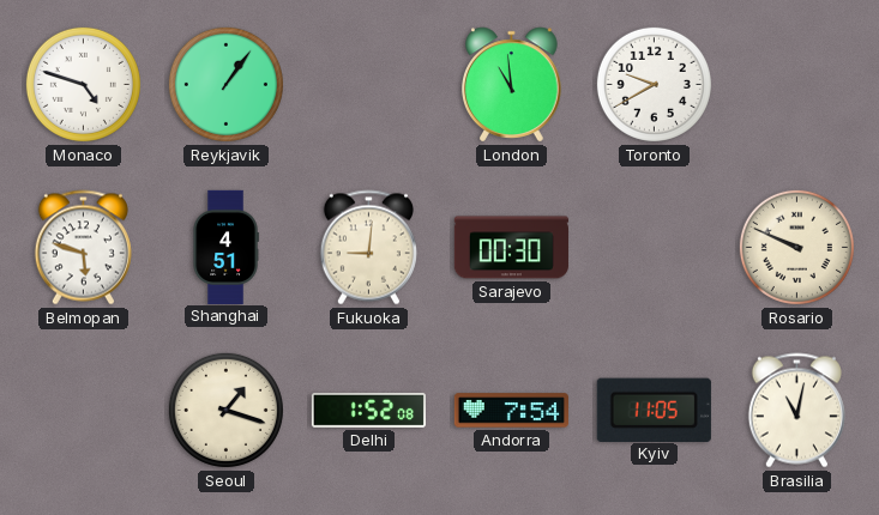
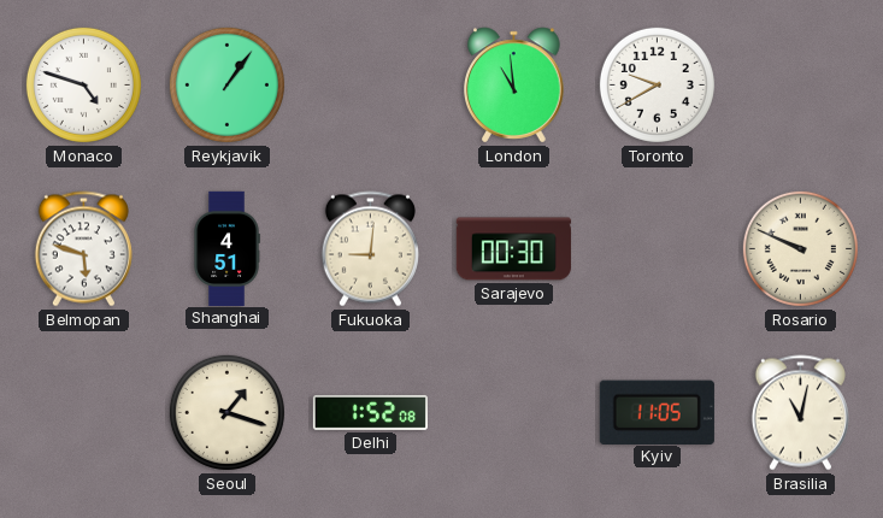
Andorra: 7:54 -> none (511, 411)
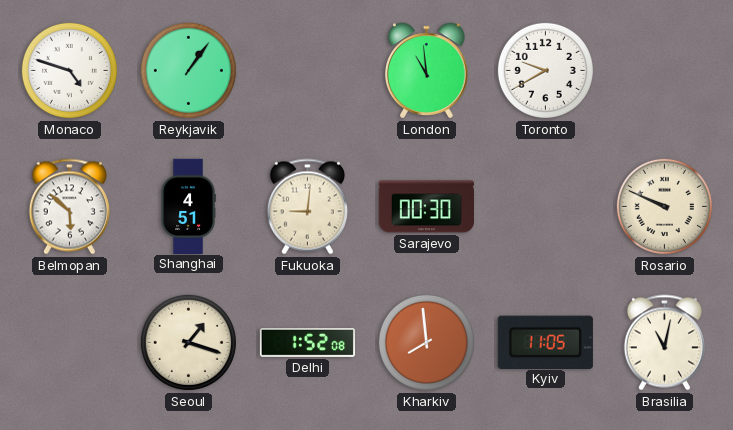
Belmopan: 5:48 -> 5:52 (69, 207)
Kharkiv: none -> 7:59 (426, 342)
